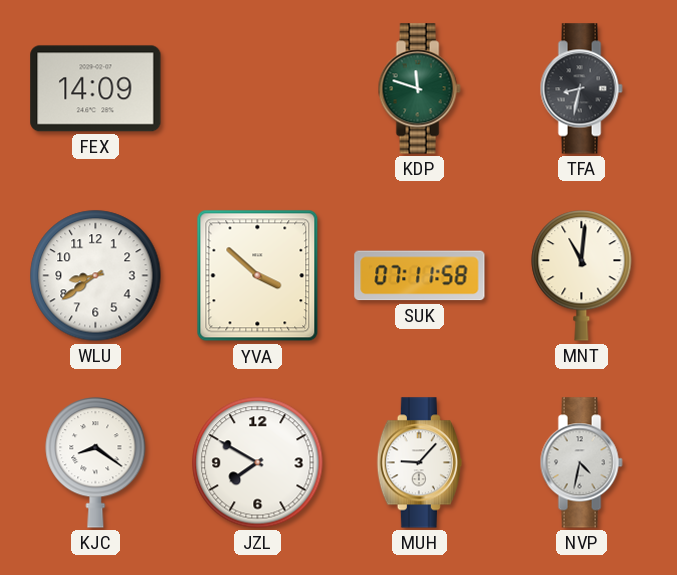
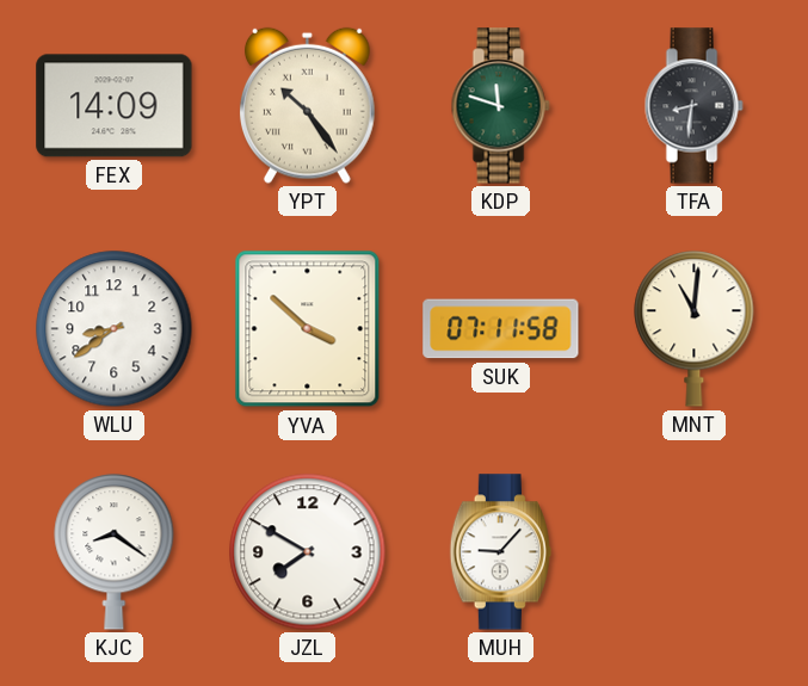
YPT: none -> 10:24 (307, 105)
TFA: 8:32 -> 8:31 (693, 106)
NVP: 4:32 -> none (581, 463)
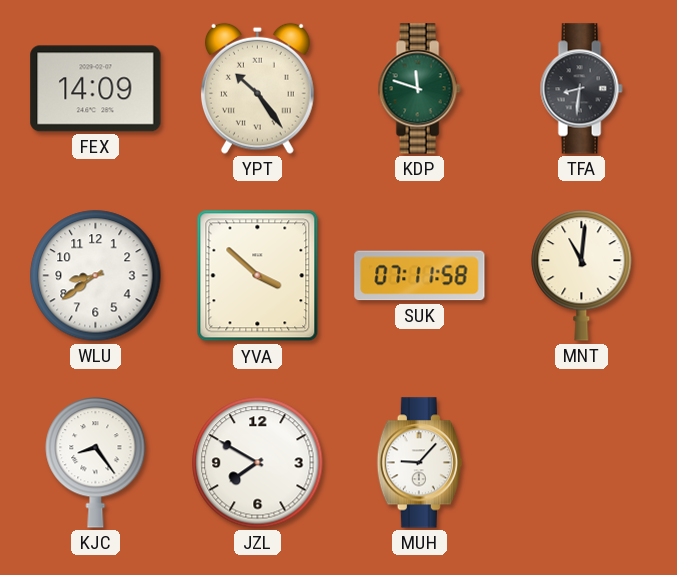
KJC: 8:21 -> 8:24 (96, 463)
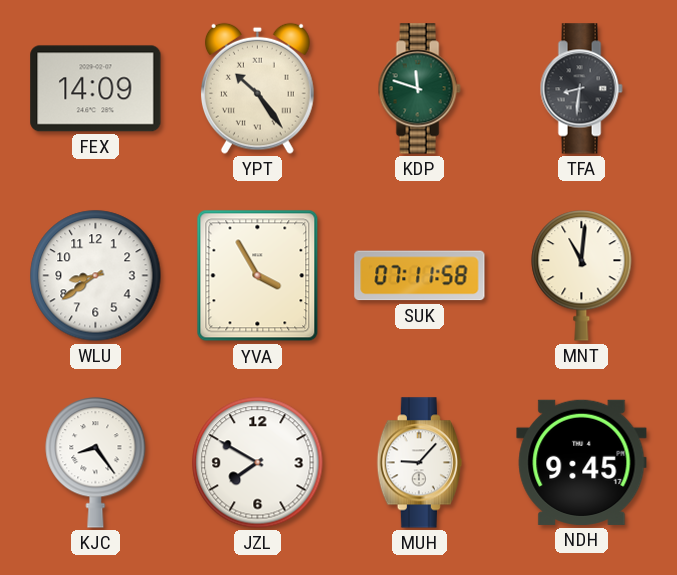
YVA: 3:52 -> 3:55 (258, 276)
NDH: none -> 9:45 (582, 462)
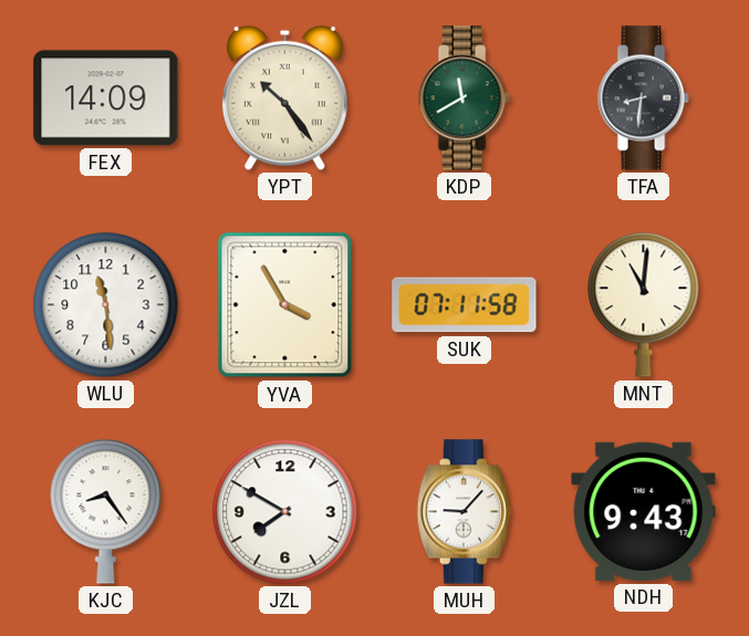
KDP: 11:48 -> 11:40 (464, 98)
WLU: 8:39 -> 11:29 (106, 305)
NDH: 9:45 -> 9:43 (644, 511)
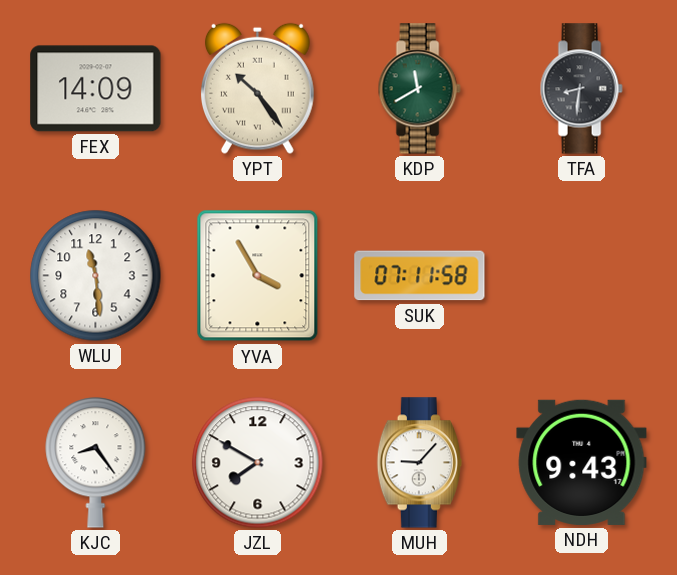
MNT: 11:01 -> none (644, 305)
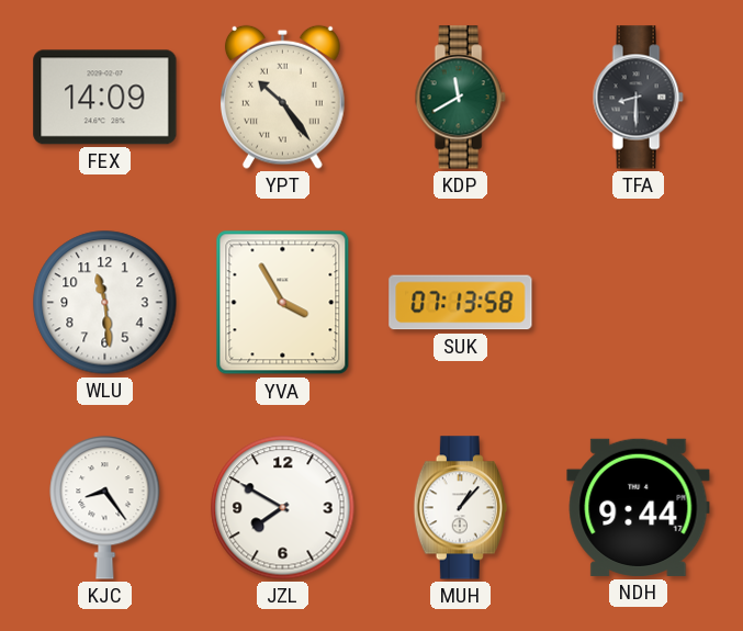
TFA: 8:31 -> 8:30 (638, 98)
SUK: 07:11 -> 07:13 (461, 303)
MUH: 9:07 -> 1:07 (460, 508)
NDH: 9:43 -> 9:44 (639, 507)
